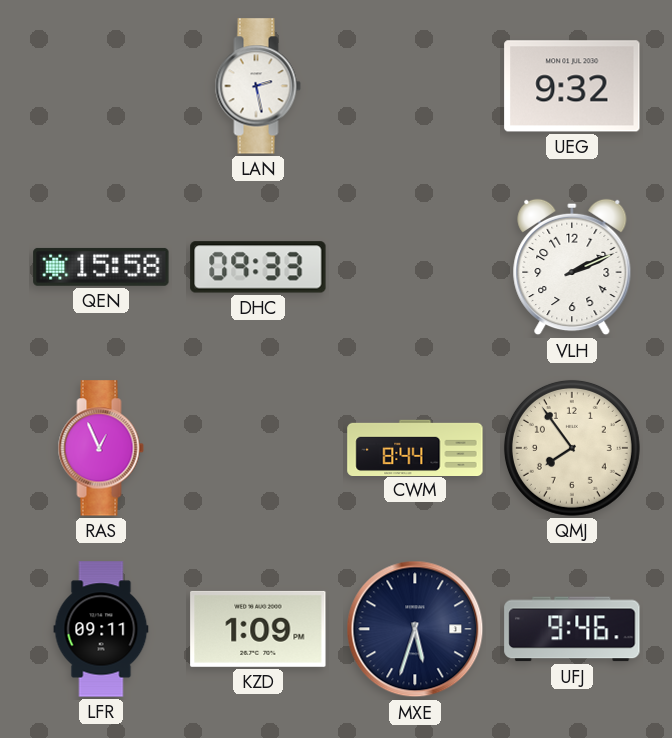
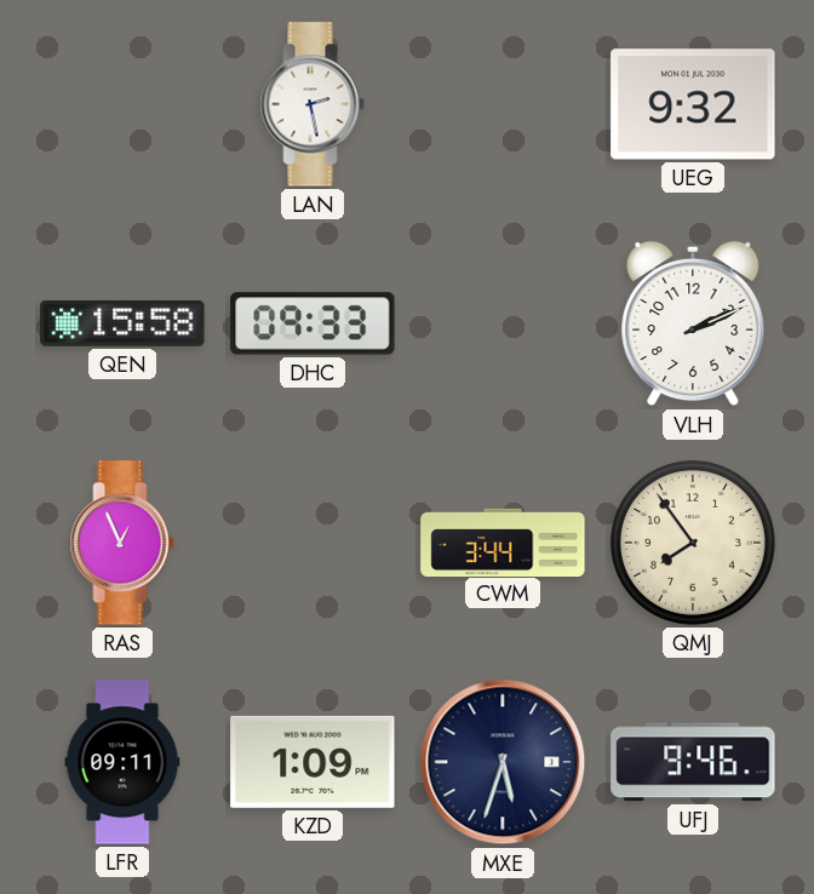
CWM: 8:44 -> 3:44 (503, 541)
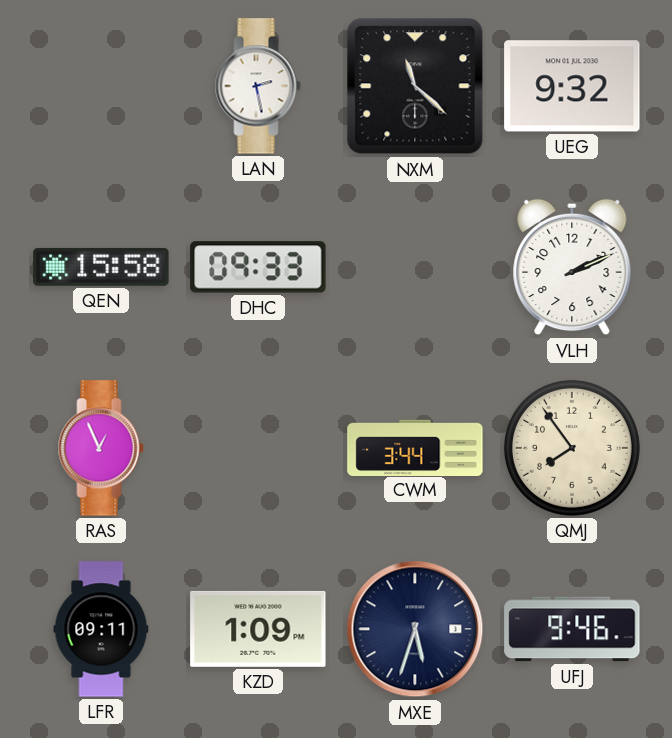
NXM: none -> 11:22 (415, 86)
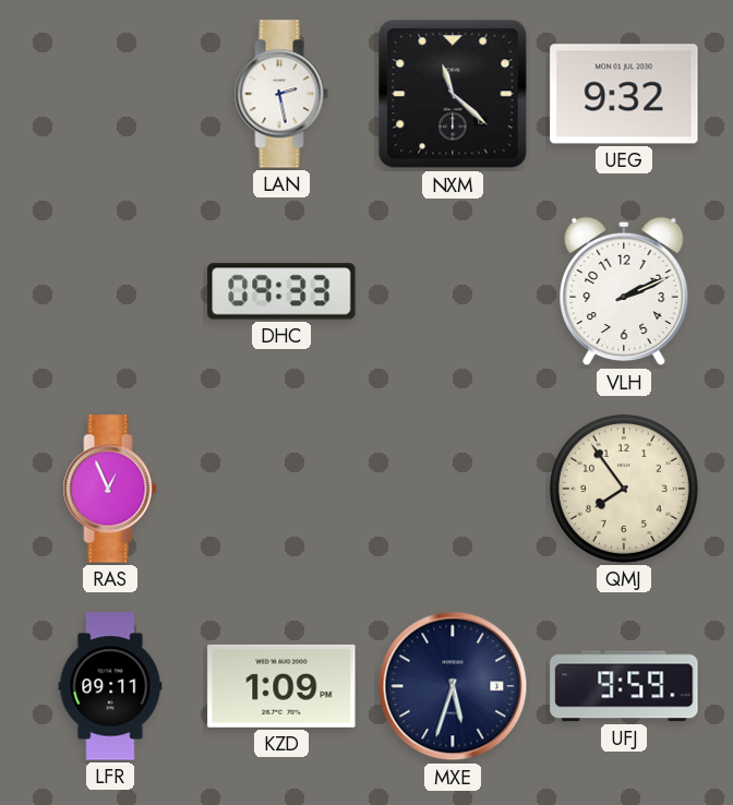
QEN: 15:58 -> none (101, 267)
CWM: 3:44 -> none (415, 447)
UFJ: 9:46 -> 9:59 (624, 686)
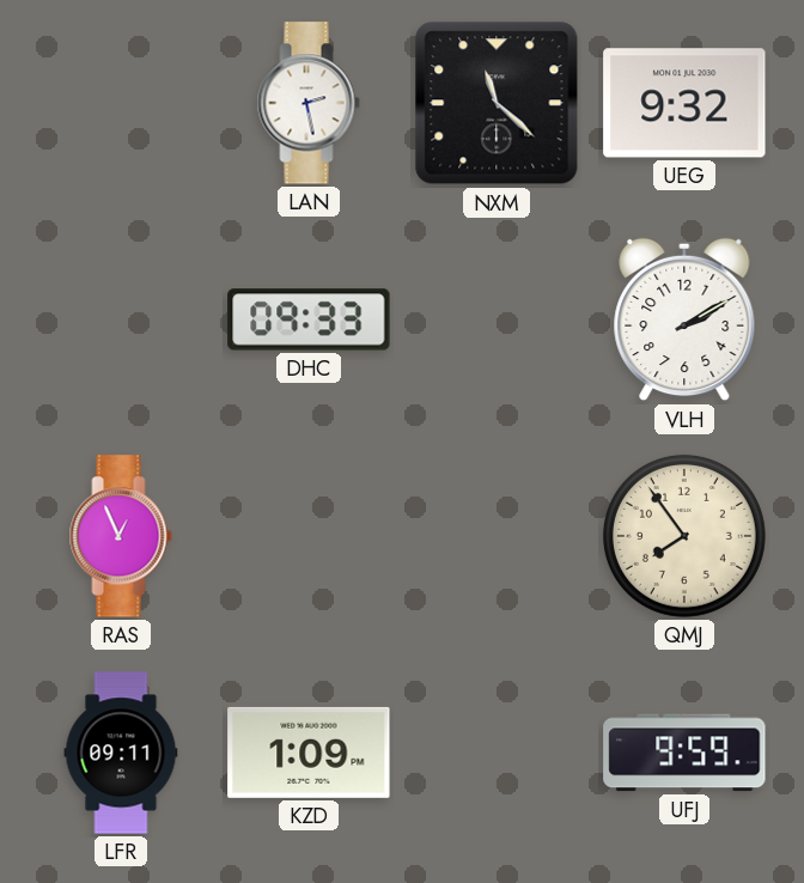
VLH: 2:11 -> 2:10 (684, 319)
MXE: 5:33 -> none (453, 686)
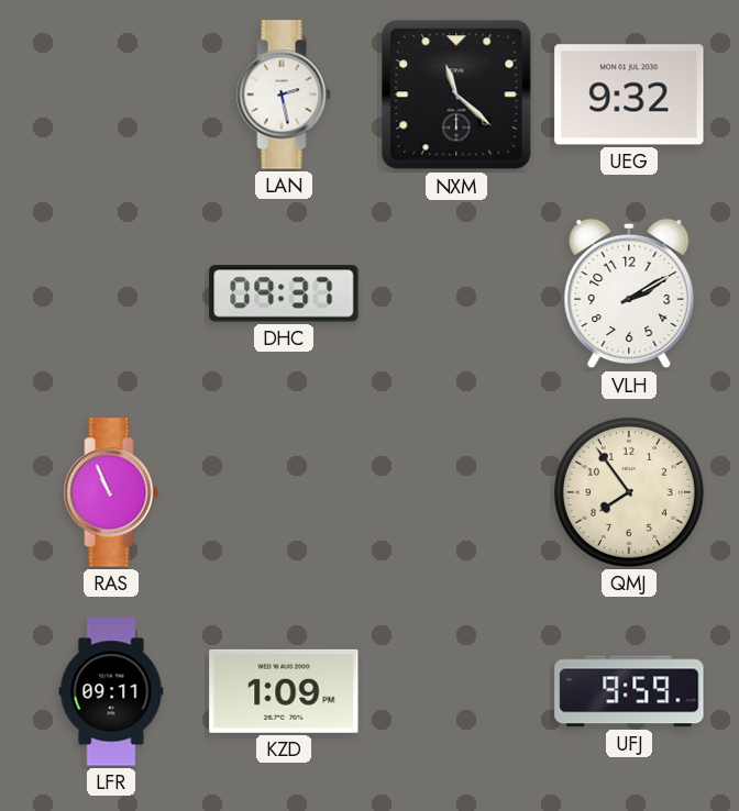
DHC: 09:33 -> 09:37 (284, 293)
RAS: 12:56 -> 10:56 (111, 492)
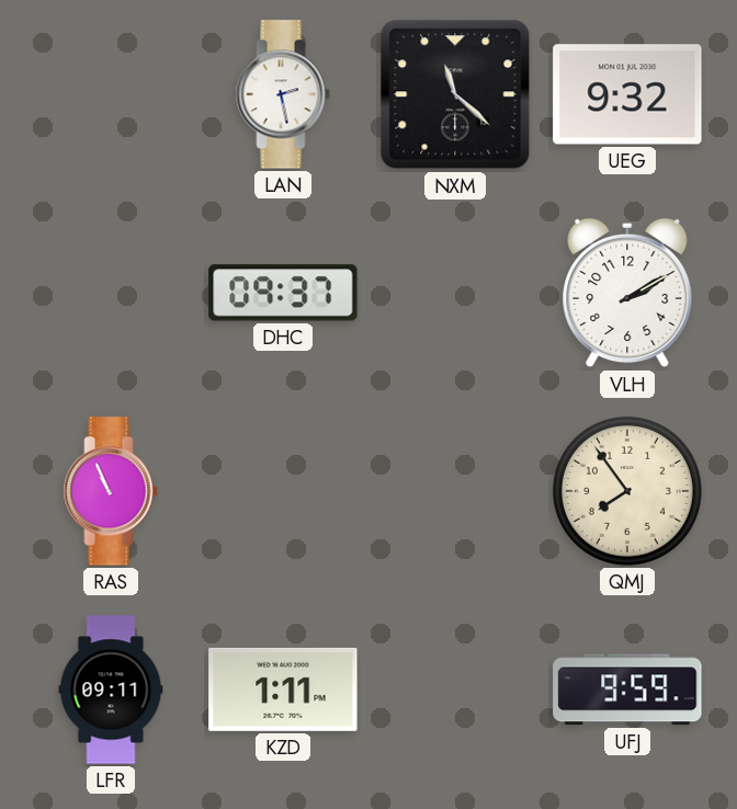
KZD: 1:09 -> 1:11 (283, 690)
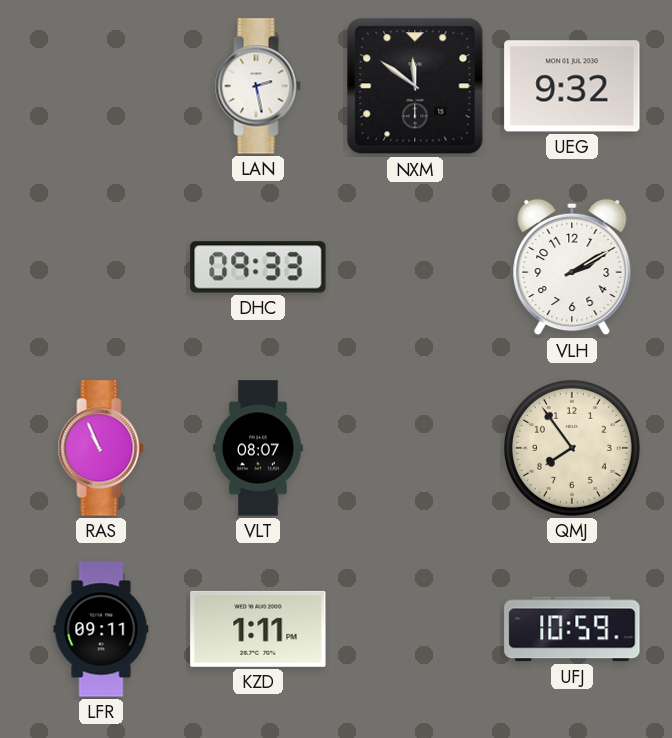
NXM: 11:22 -> 11:51 (415, 86)
DHC: 09:37 -> 09:33 (258, 267)
VLT: none -> 08:07 (258, 448)
UFJ: 9:59 -> 10:59 (572, 629)
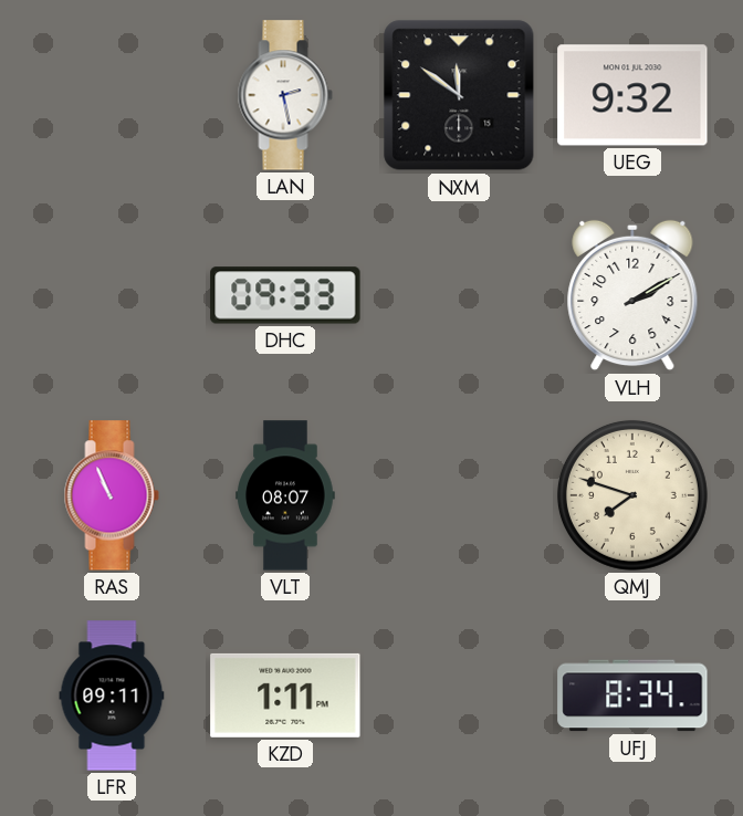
QMJ: 7:54 -> 7:48 (632, 495)
UFJ: 10:59 -> 8:34 (632, 695)
